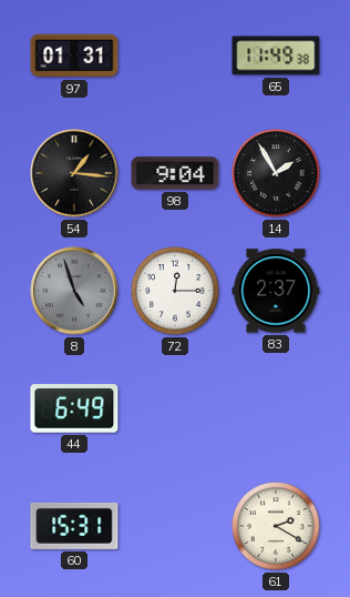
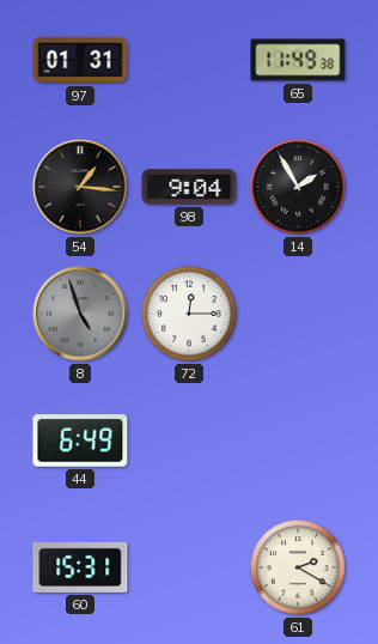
83: 2:37 -> none (276, 291)
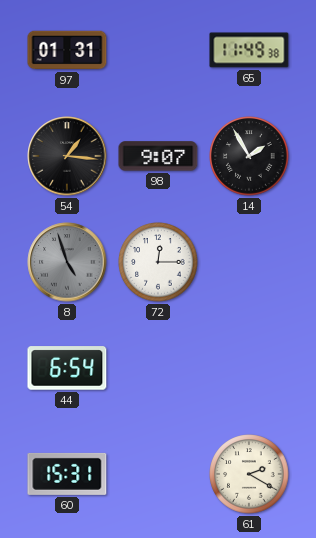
98: 9:04 -> 9:07 (158, 156)
44: 6:49 -> 6:54 (67, 368)
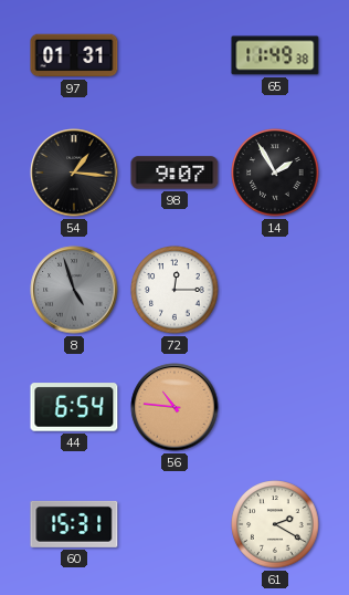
56: none -> 10:46 (174, 407)
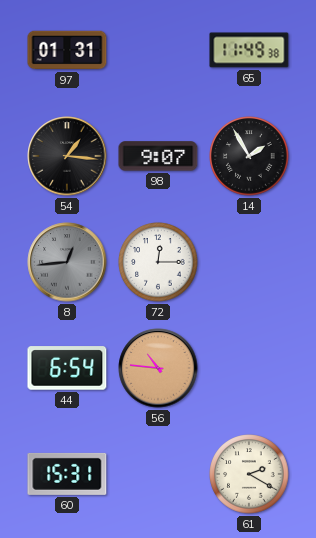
8: 4:57 -> 12:44 (67, 262)
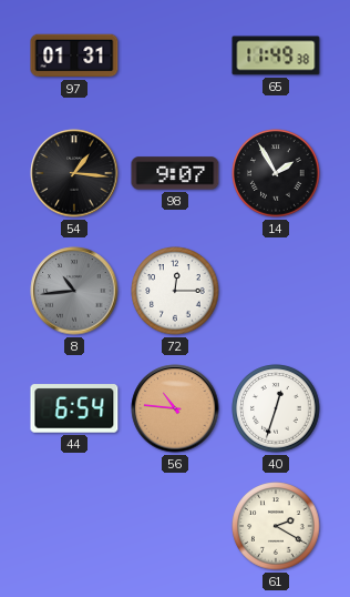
8: 12:44 -> 10:44 (74, 291)
40: none -> 12:33 (276, 408)
60: 15:31 -> none (67, 474)
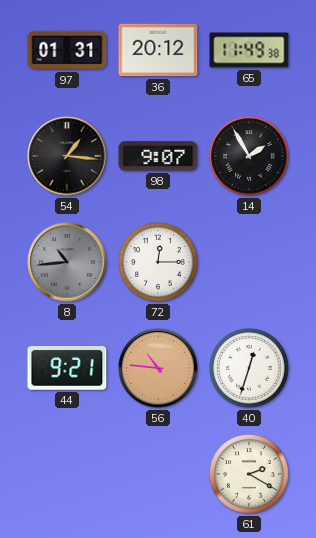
36: none -> 20:12 (158, 50)
44: 6:54 -> 9:21 (67, 368)
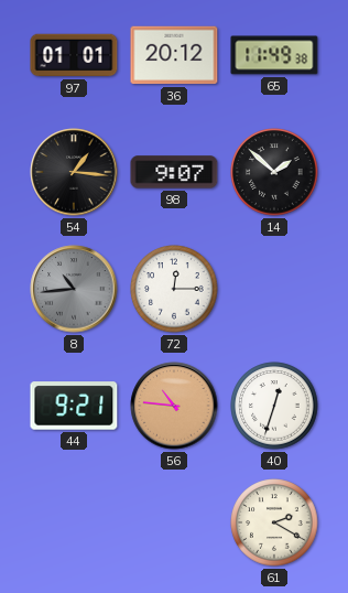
97: 01:31 -> 01:01 (74, 55)
14: 1:55 -> 1:52 (274, 172)
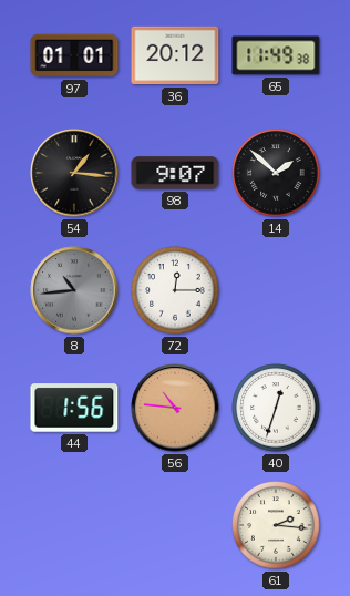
44: 9:21 -> 1:56 (74, 408)
61: 2:20 -> 2:16 (276, 525)
